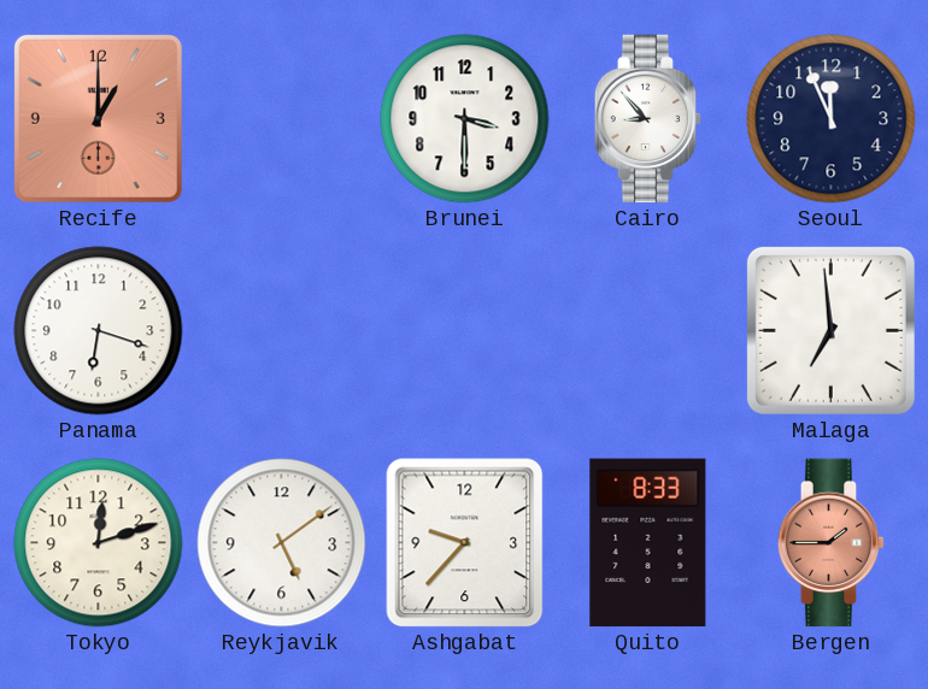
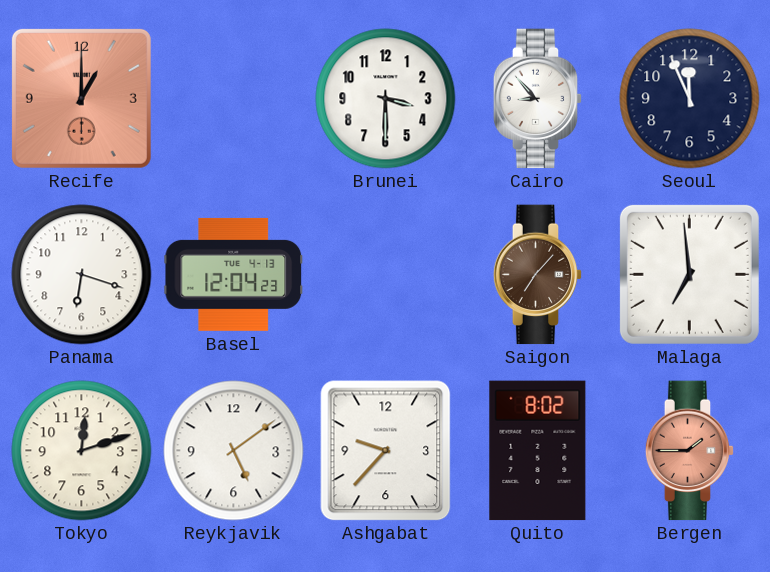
Basel: none -> 12:04 (234, 274)
Saigon: none -> 7:07 (538, 275)
Quito: 8:33 -> 8:02 (538, 451)
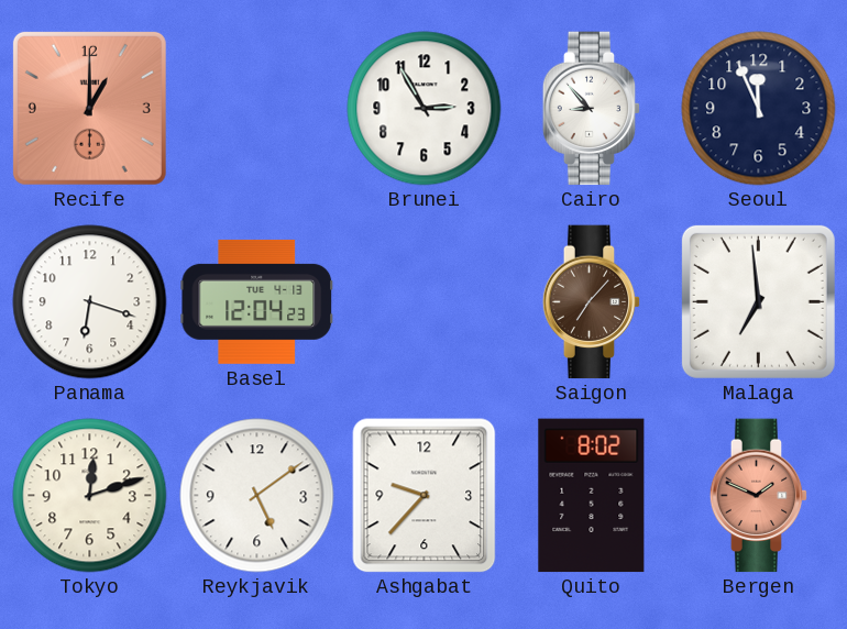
Brunei: 3:30 -> 2:55 (425, 109)
Bergen: 1:45 -> 1:49 (759, 496)
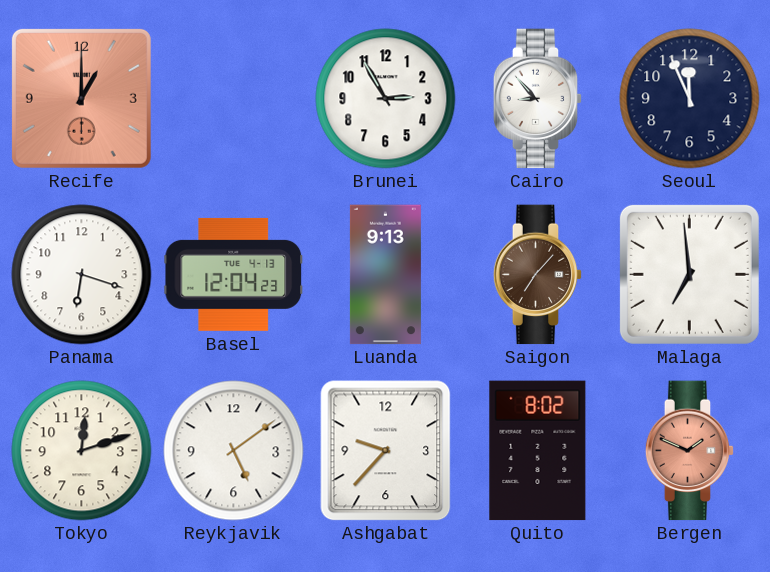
Luanda: none -> 9:13 (385, 275)
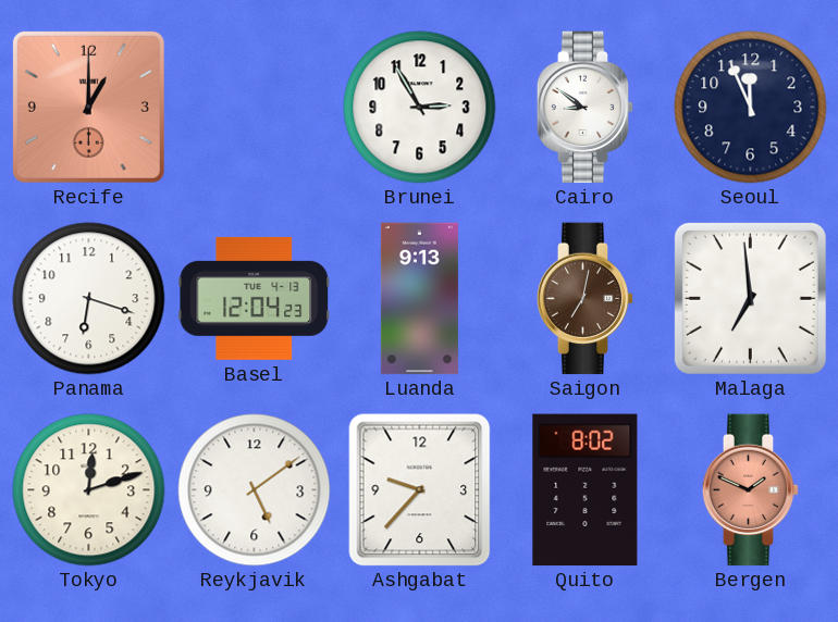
Cairo: 8:53 -> 8:51 (586, 108)
Saigon: 7:07 -> 7:02 (586, 299)
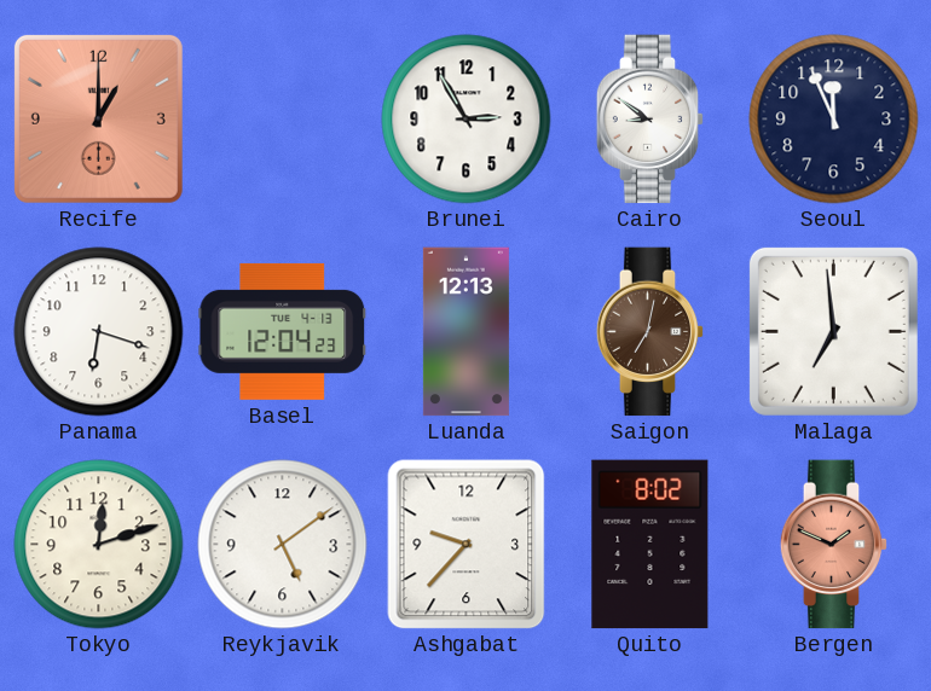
Luanda: 9:13 -> 12:13 (465, 332)
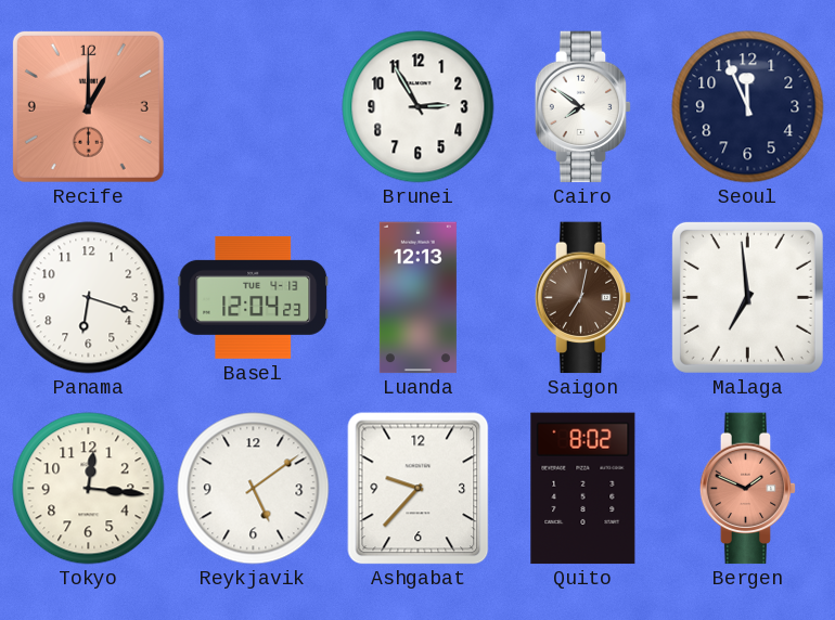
Cairo: 8:51 -> 7:51 (583, 107)
Tokyo: 12:12 -> 12:16 (89, 489)
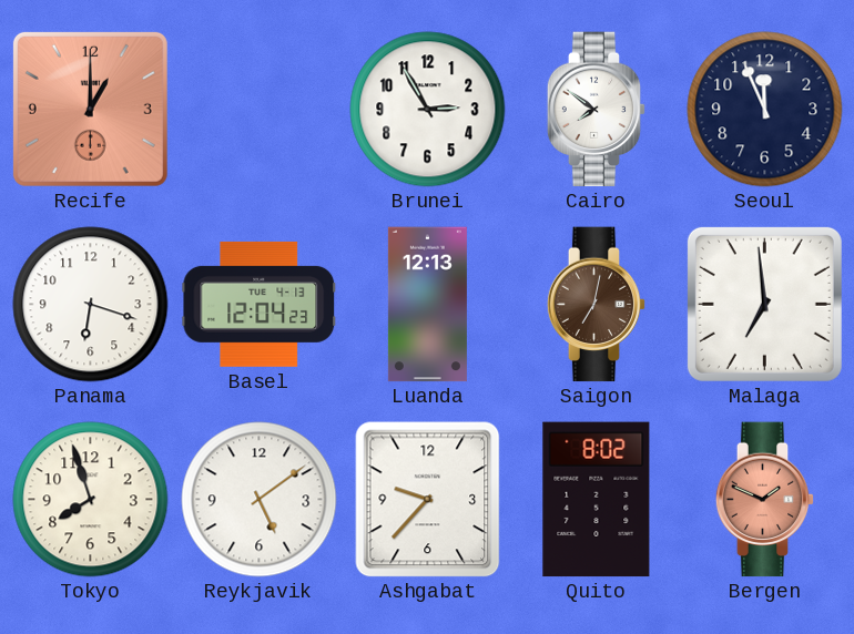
Tokyo: 12:16 -> 7:57 (91, 500)
